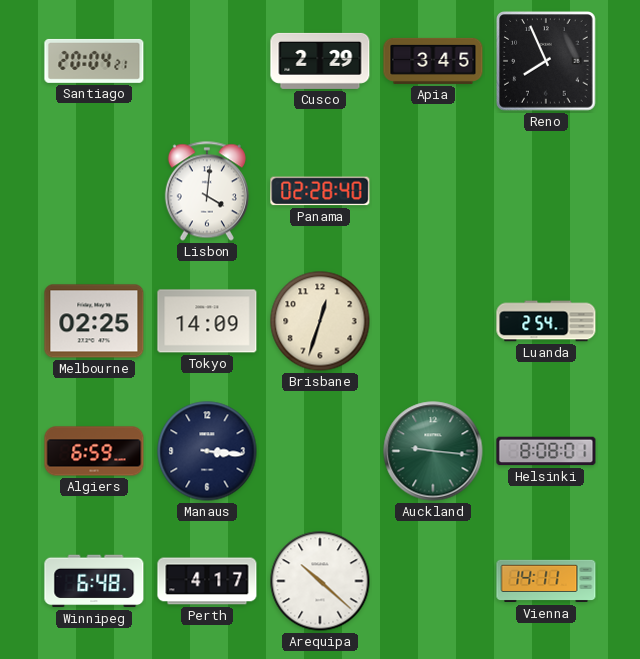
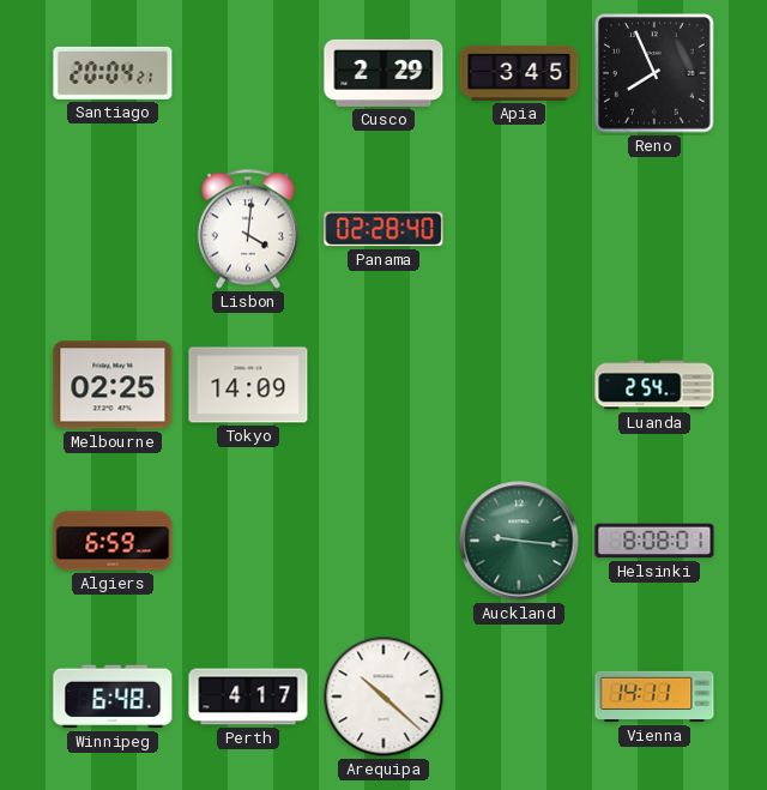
Brisbane: 12:33 -> none (320, 321)
Manaus: 3:16 -> none (207, 451)
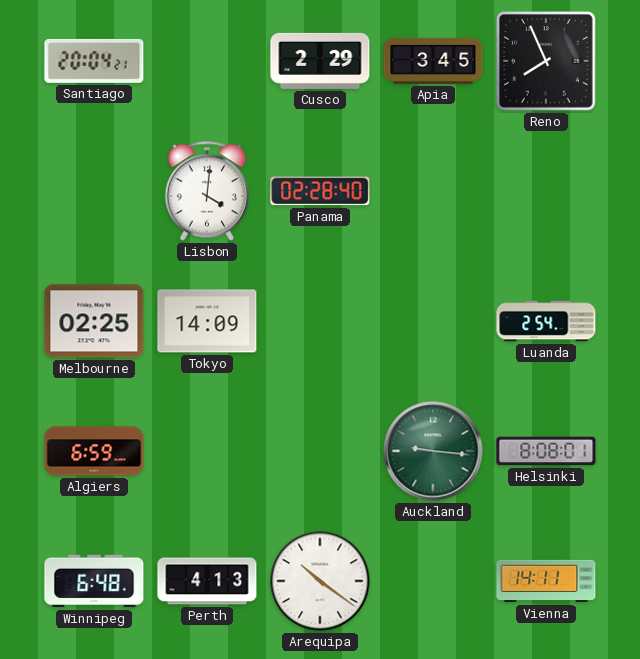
Perth: 4:17 -> 4:13 (207, 581)
Arequipa: 10:22 -> 10:21 (320, 581)
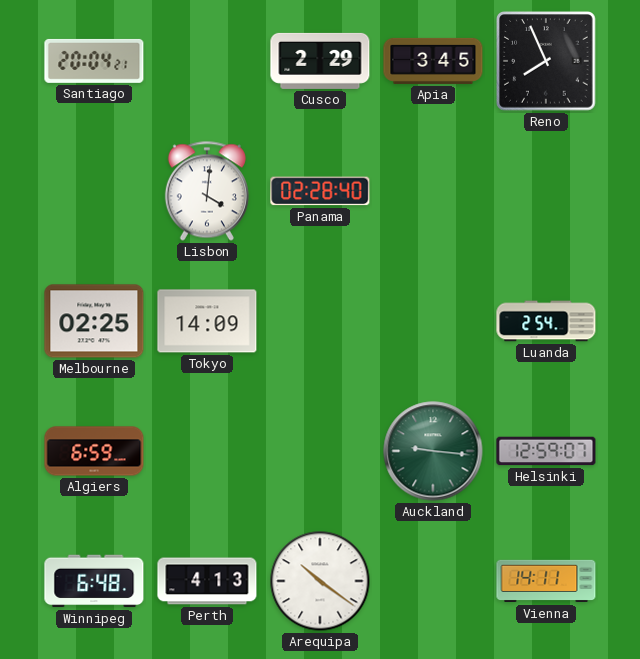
Helsinki: 8:08 -> 12:59 (546, 451)
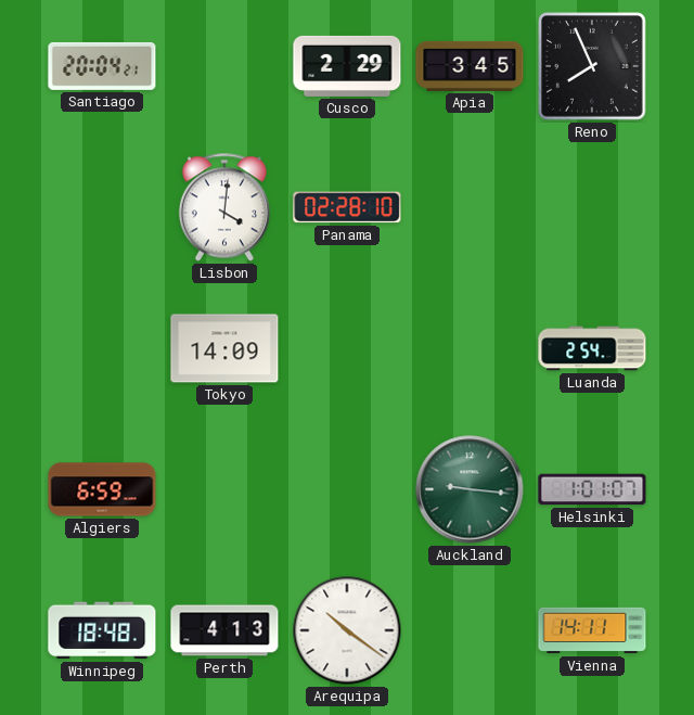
Panama: 02:28:40 -> 02:28:10 (347, 207)
Melbourne: 02:25 -> none (94, 321)
Helsinki: 12:59 -> 1:01 (592, 489)
Winnipeg: 6:48 -> 18:48 (102, 630)
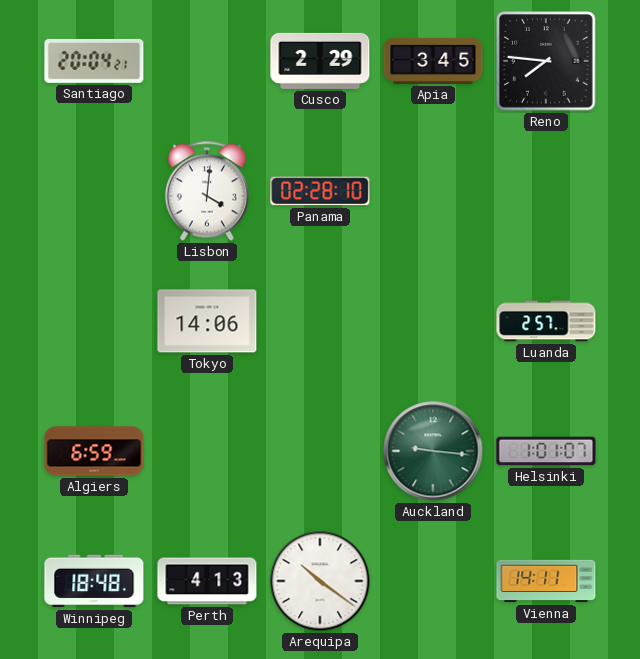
Reno: 7:56 -> 7:46 (546, 61)
Tokyo: 14:09 -> 14:06 (207, 321)
Luanda: 2:54 -> 2:57 (546, 321)
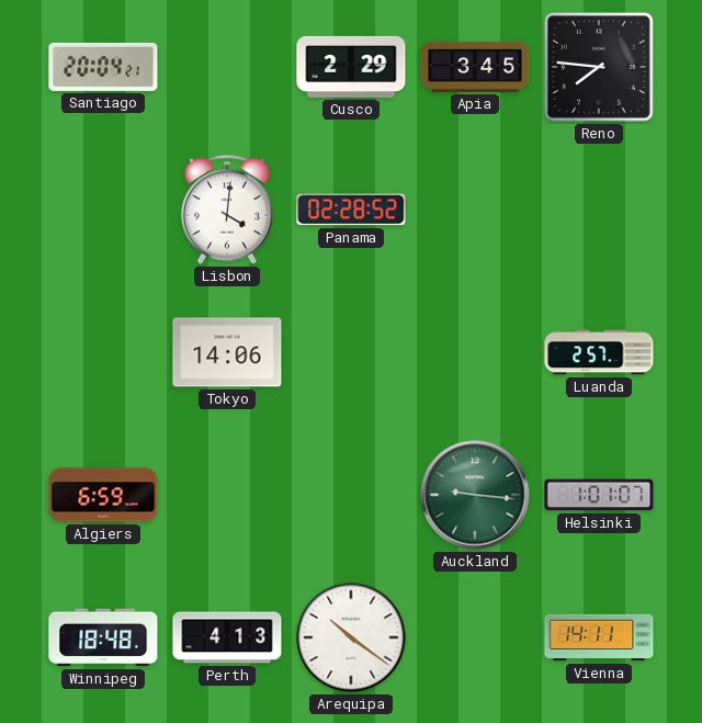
Panama: 02:28:10 -> 02:28:52 (351, 210)
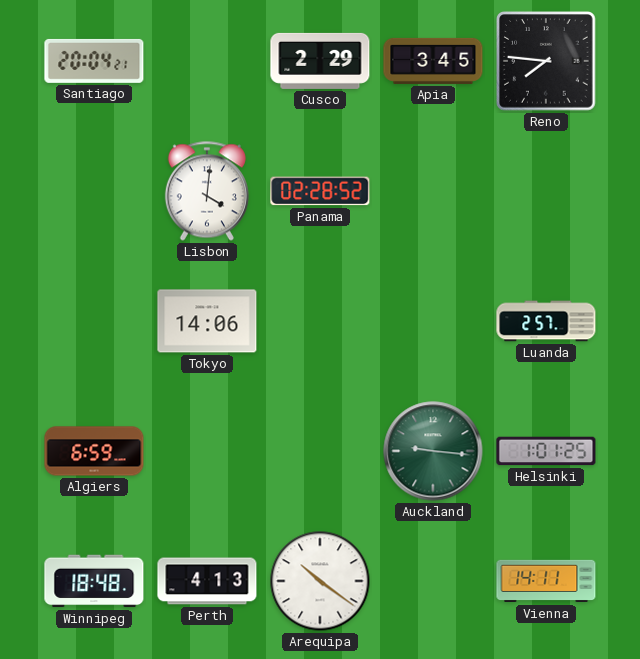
Helsinki: 1:01:07 -> 1:01:25 (546, 451)
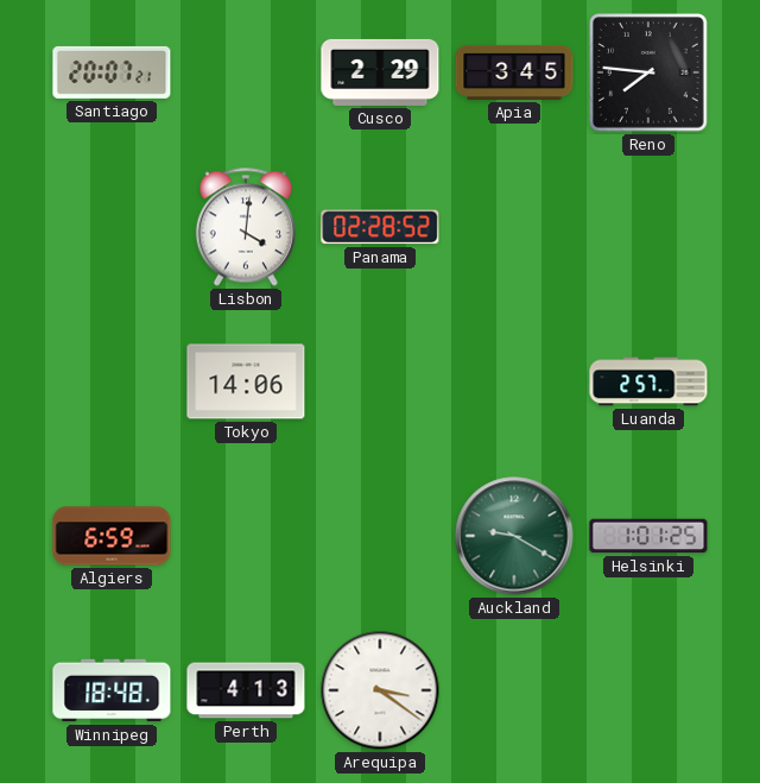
Santiago: 20:04 -> 20:07 (112, 72)
Auckland: 9:16 -> 9:20 (514, 536)
Arequipa: 10:21 -> 3:21 (380, 690)
Vienna: 14:11 -> none (546, 581)
